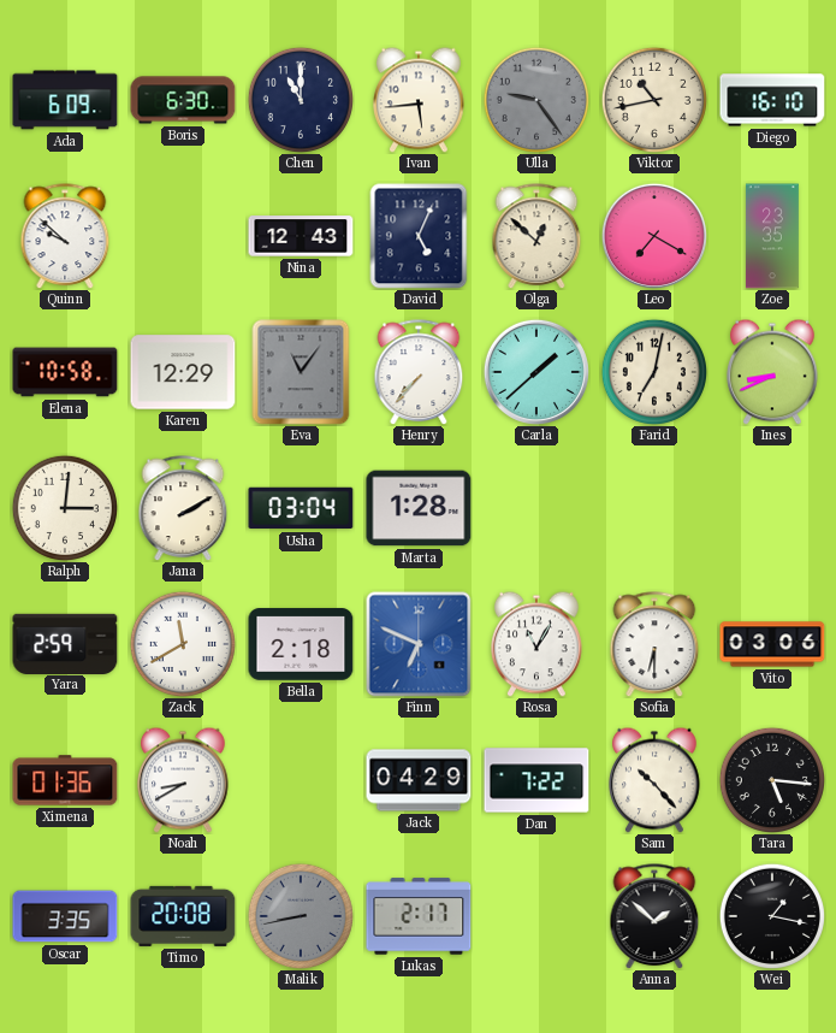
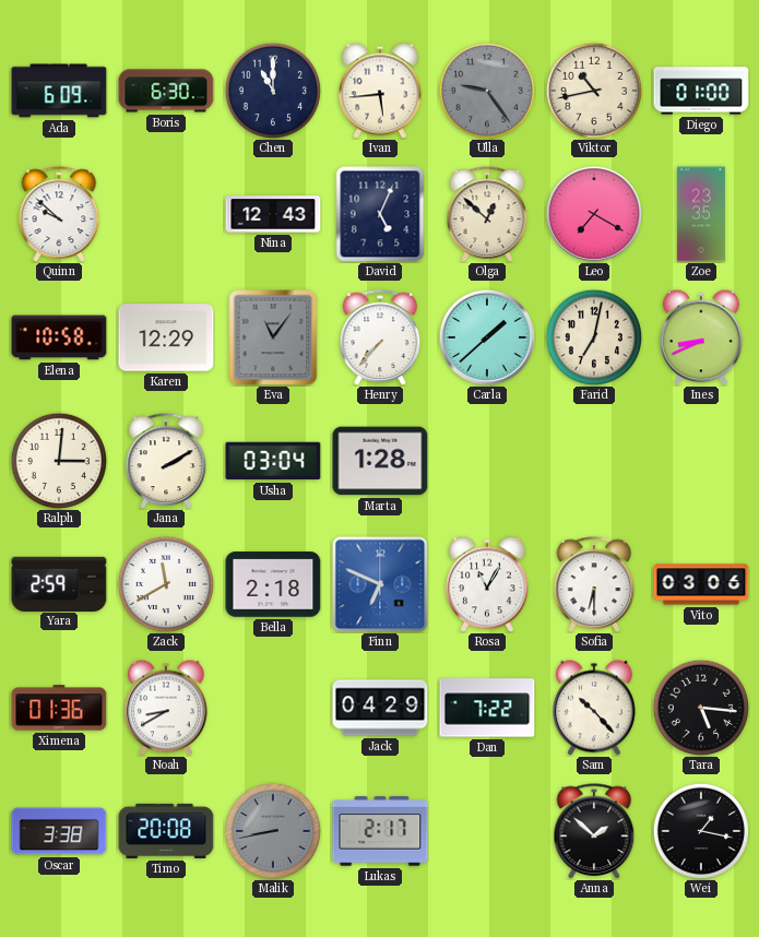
Diego: 16:10 -> 01:00 (701, 91)
Oscar: 3:35 -> 3:38 (59, 831)
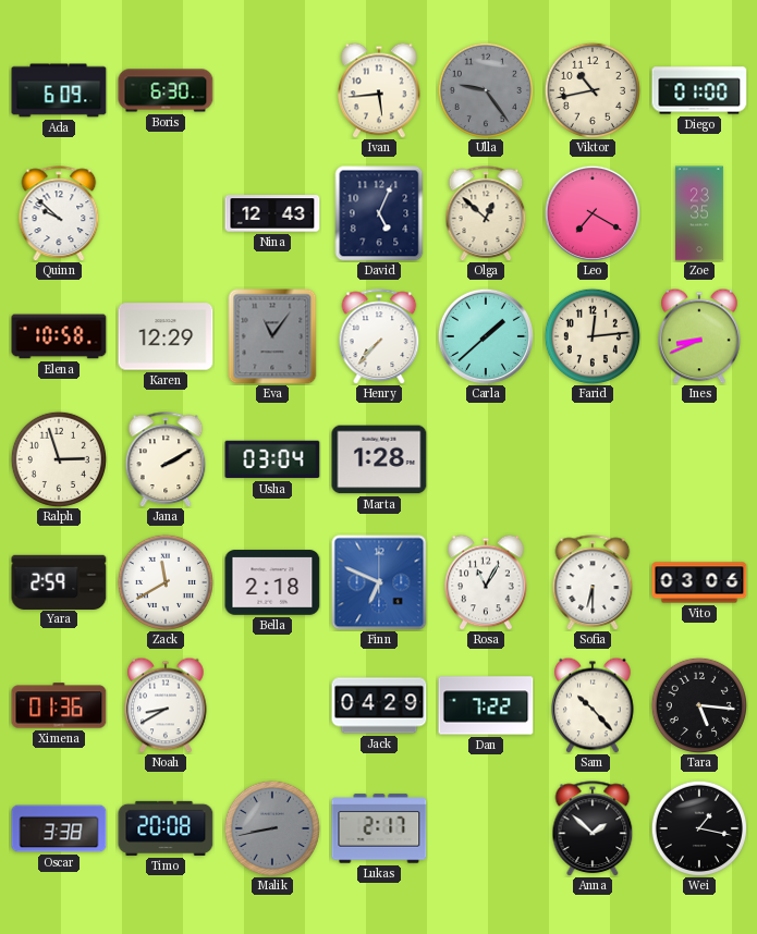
Chen: 11:00 -> none (272, 90)
Farid: 7:02 -> 12:14 (591, 335)
Ralph: 3:01 -> 2:57 (58, 458)
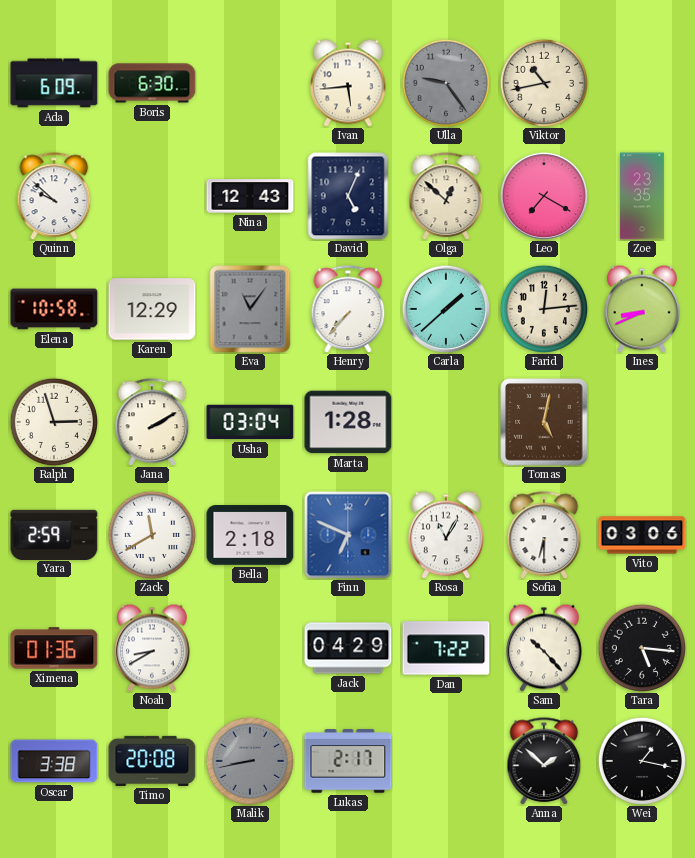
Diego: 01:00 -> none (699, 90)
Tomas: none -> 5:02 (544, 422)
